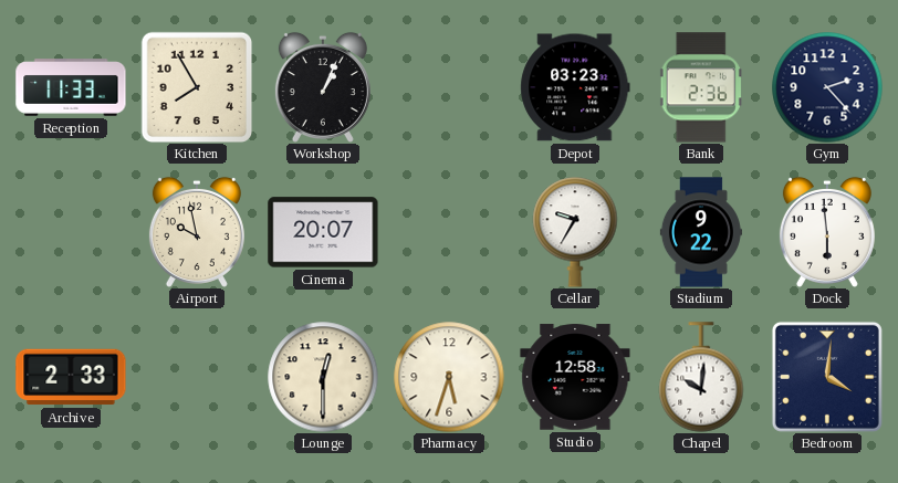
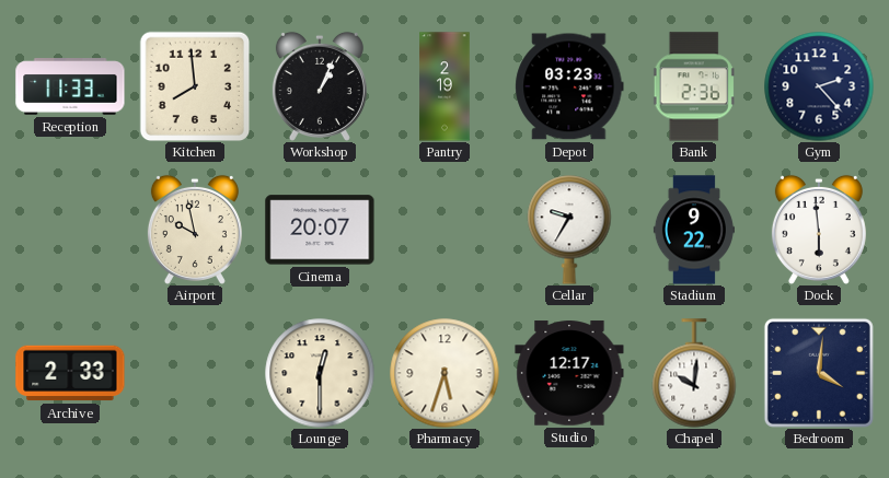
Kitchen: 7:55 -> 7:59 (195, 86)
Pantry: none -> 2:19 (444, 86)
Studio: 12:58 -> 12:17 (569, 373)
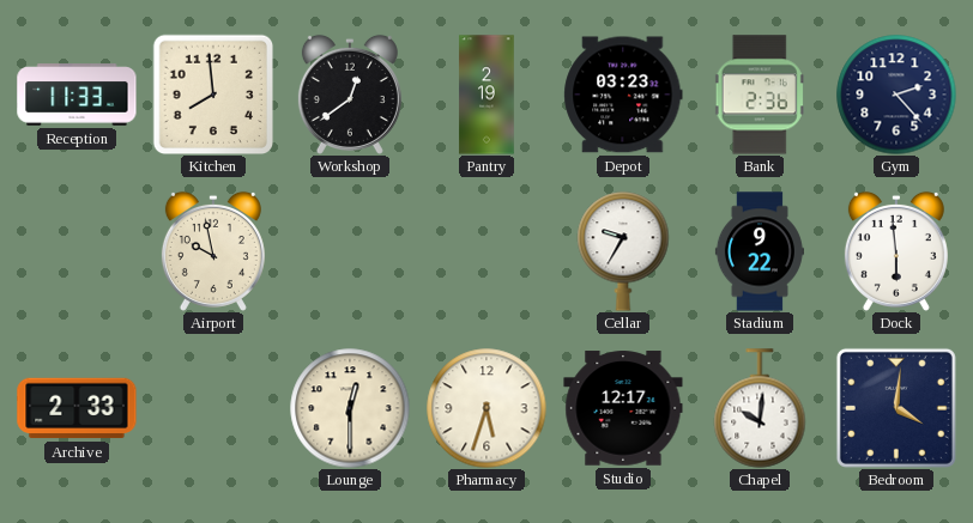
Workshop: 1:04 -> 12:39 (350, 95)
Cinema: 20:07 -> none (320, 230)
